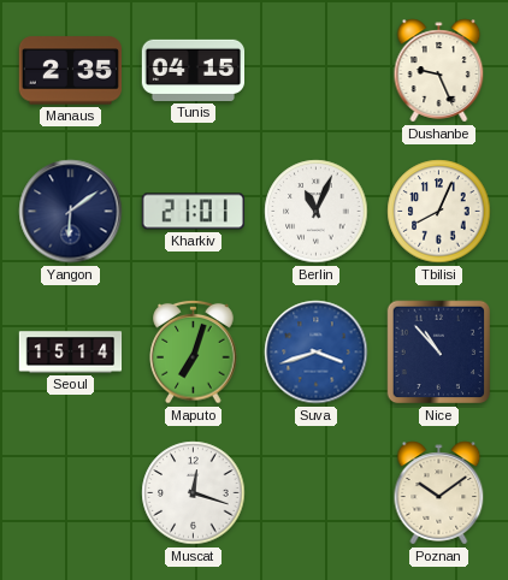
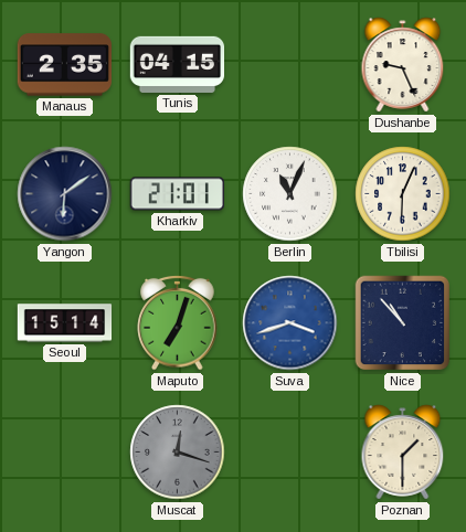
Tbilisi: 8:04 -> 6:04 (403, 194)
Muscat dial: white -> grey (178, 453)
Poznan: 10:09 -> 1:30 (403, 453)
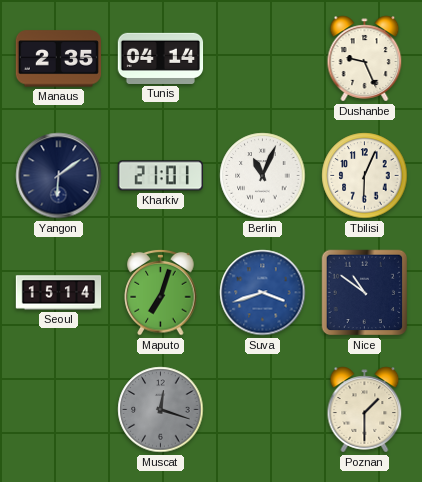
Tunis: 04:15 -> 04:14 (161, 58)
Nice: 10:53 -> 10:51 (365, 293)
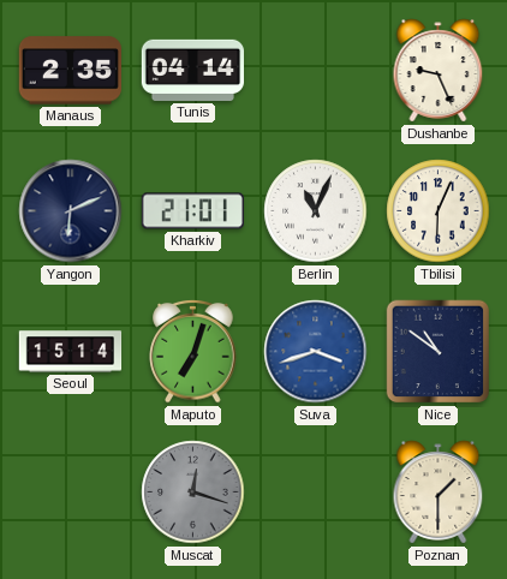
Yangon: 6:09 -> 6:11 (71, 211)
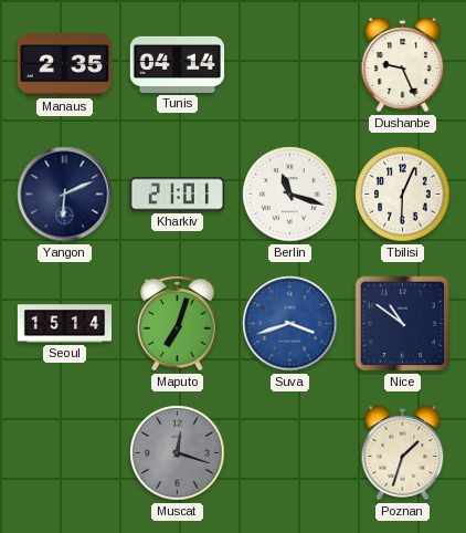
Berlin: 11:04 -> 11:18 (290, 195)
Poznan: 1:30 -> 1:33 (403, 453)
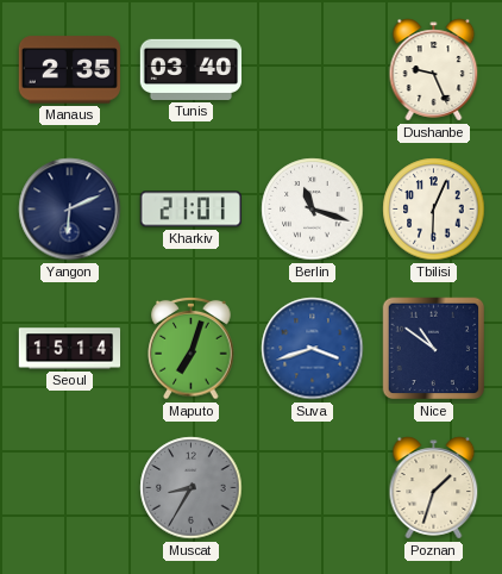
Tunis: 04:14 -> 03:40 (192, 69)
Muscat: 12:18 -> 8:35 (192, 488)
